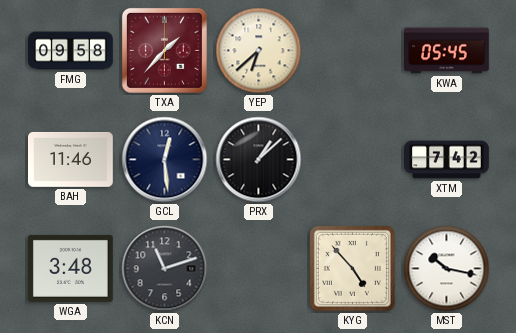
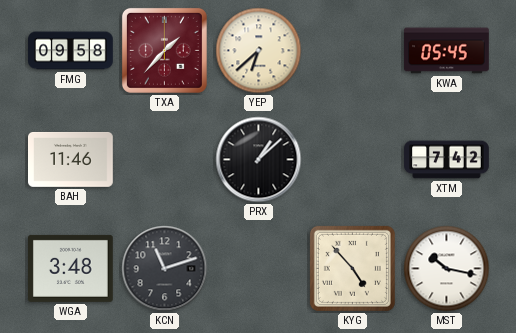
GCL: 12:29 -> none (165, 160)
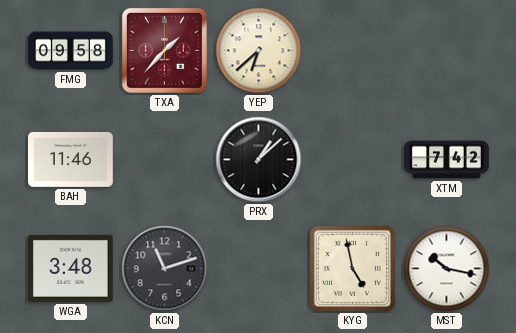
KWA: 05:45 -> none (447, 51)
KYG: 4:53 -> 4:58 (352, 268)
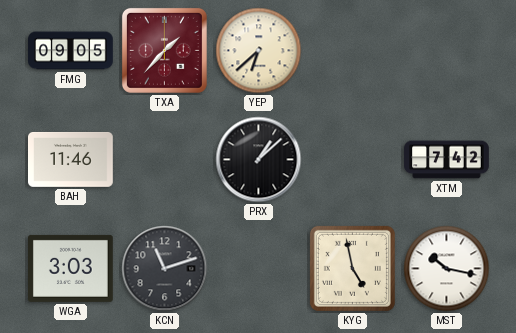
FMG: 09:58 -> 09:05 (71, 51)
WGA: 3:48 -> 3:03 (71, 268)
